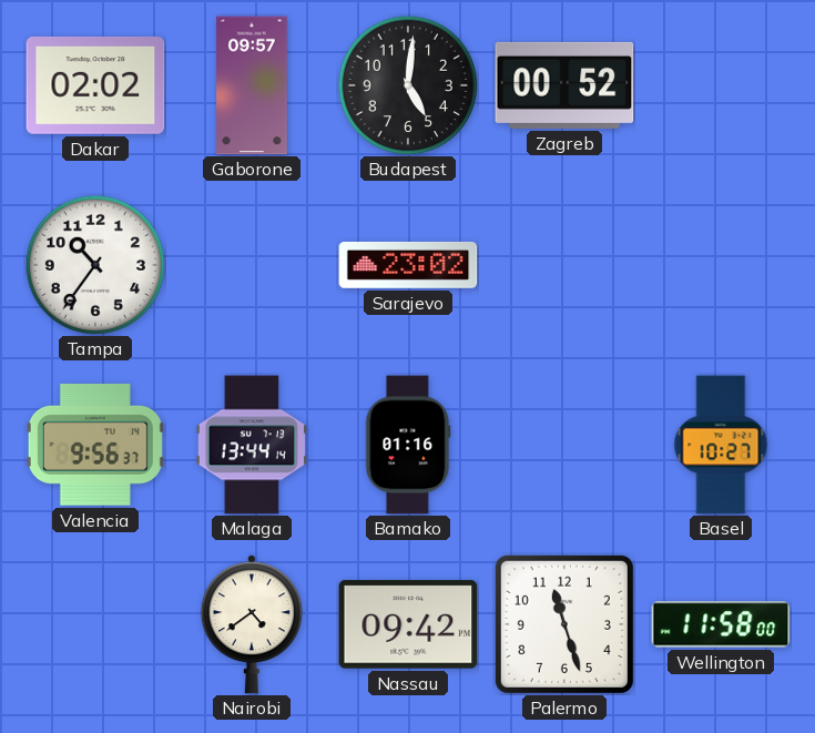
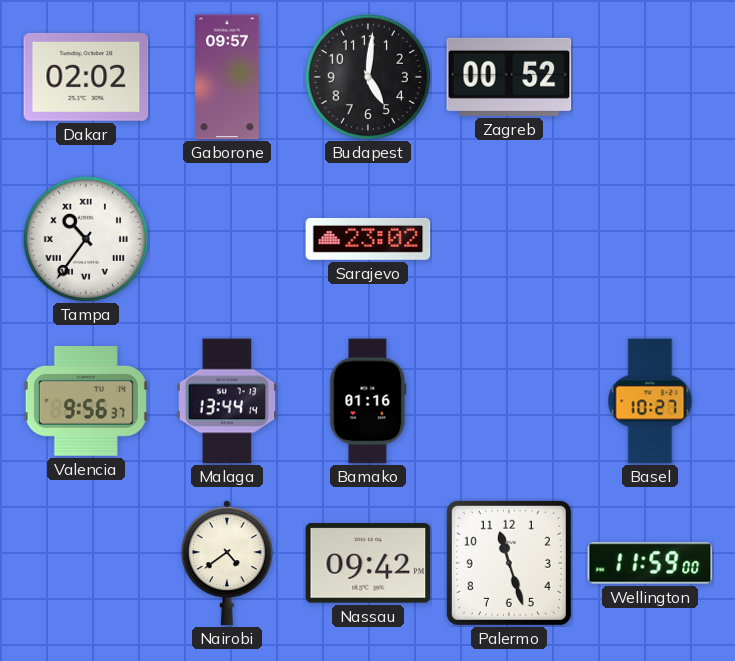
Tampa numerals: Arabic -> Roman (85, 238)
Wellington: 11:58 -> 11:59 (650, 563)
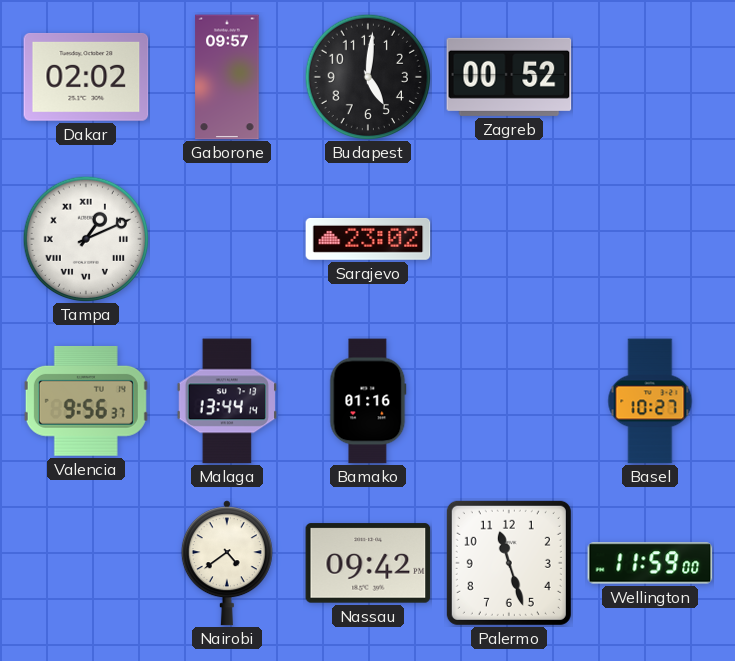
Tampa: 10:36 -> 1:11 (85, 238)
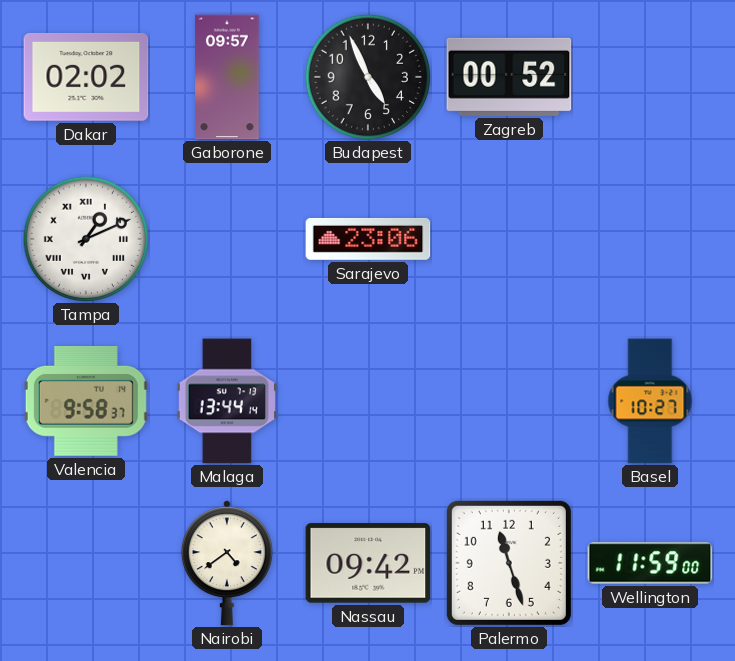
Budapest: 5:01 -> 4:56 (367, 76)
Sarajevo: 23:02 -> 23:06 (368, 239)
Valencia: 9:56 -> 9:58 (86, 401)
Bamako: 01:16 -> none (368, 401)
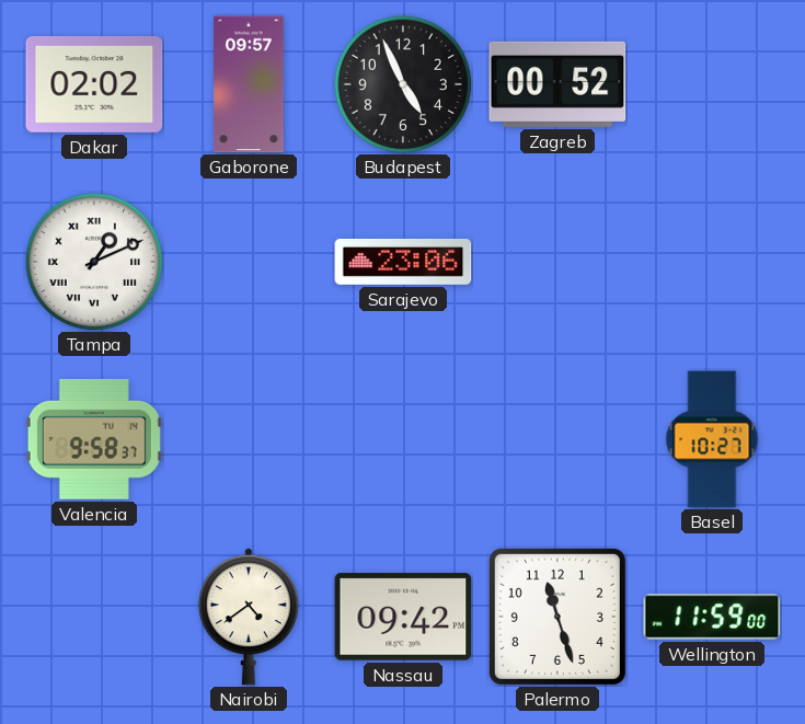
Malaga: 13:44 -> none (226, 401)
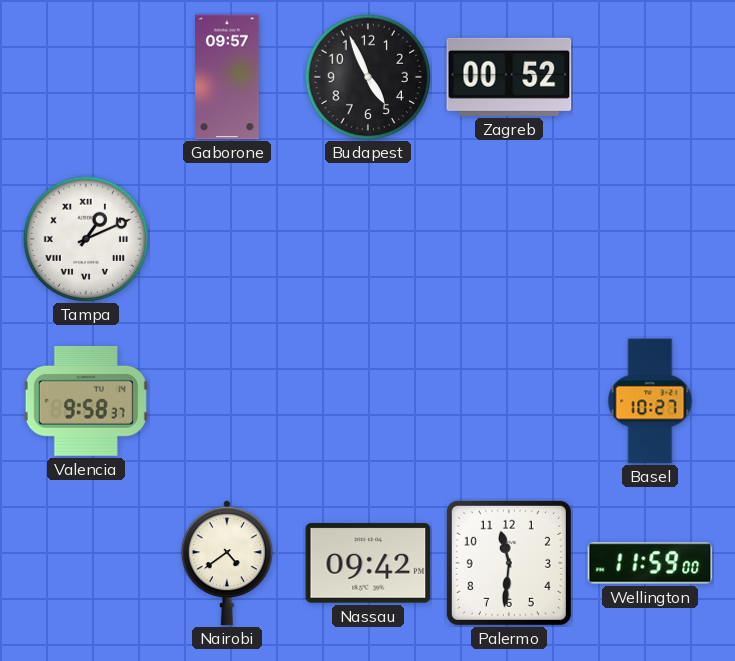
Dakar: 02:02 -> none (94, 84)
Sarajevo: 23:06 -> none (403, 262)
Palermo: 11:27 -> 11:31 (509, 563)
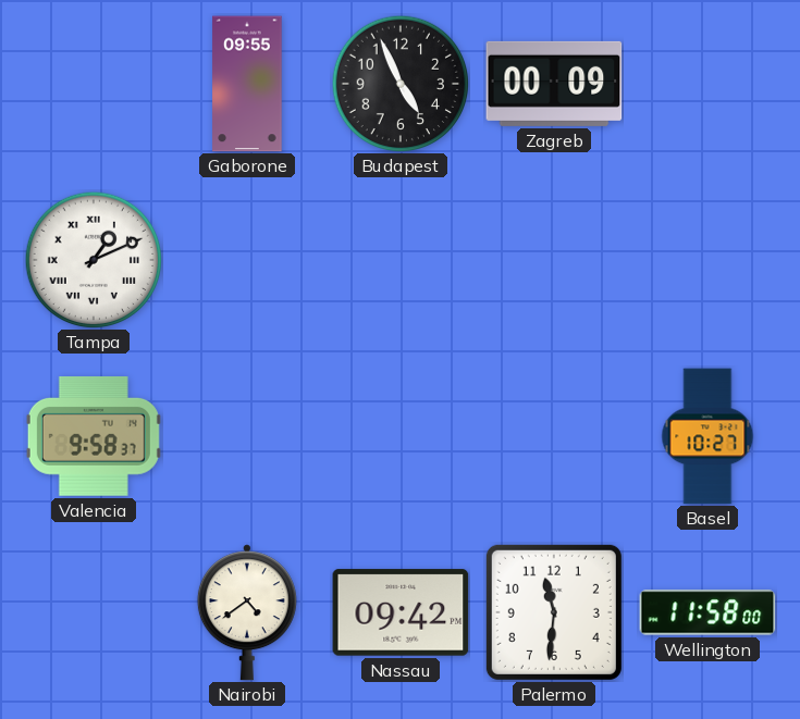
Gaborone: 09:57 -> 09:55 (247, 84)
Zagreb: 00:52 -> 00:09 (554, 84)
Wellington: 11:59 -> 11:58 (707, 612)
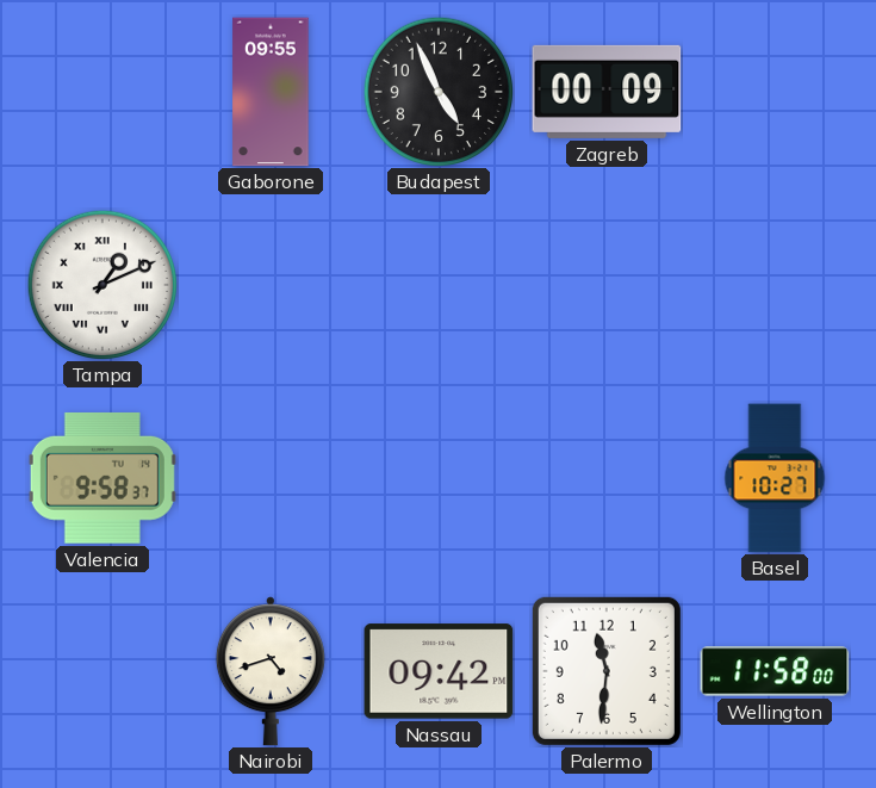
Nairobi: 4:39 -> 4:42 (271, 671)
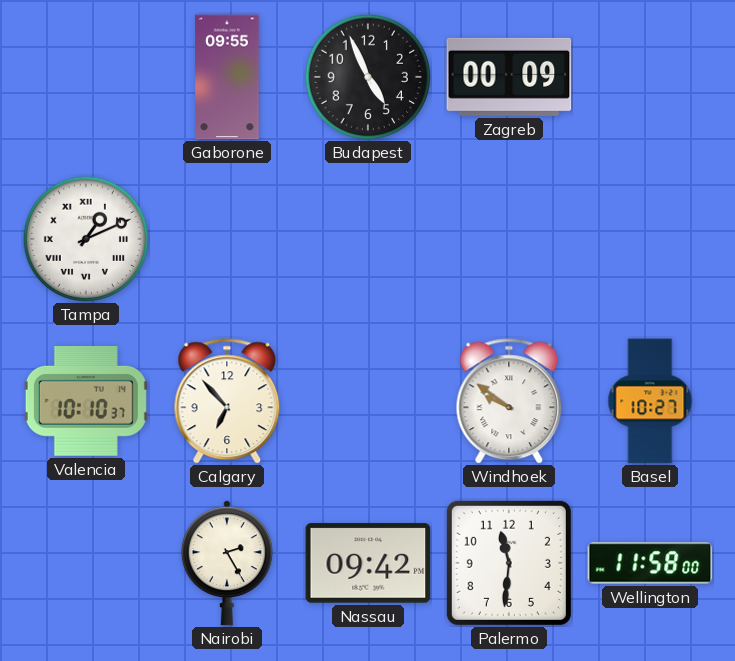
Valencia: 9:58 -> 10:10 (86, 401)
Calgary: none -> 6:53 (227, 401)
Windhoek: none -> 9:51 (509, 401)
Nairobi: 4:42 -> 2:25 (227, 563)
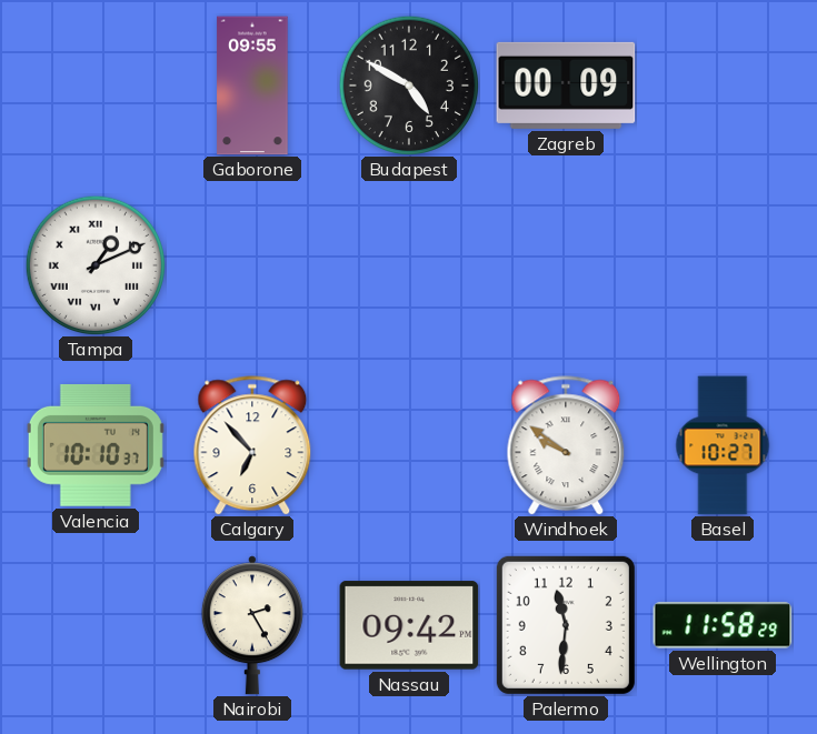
Budapest: 4:56 -> 4:50 (408, 84)
Wellington: 11:58:00 -> 11:58:29 (723, 625)
